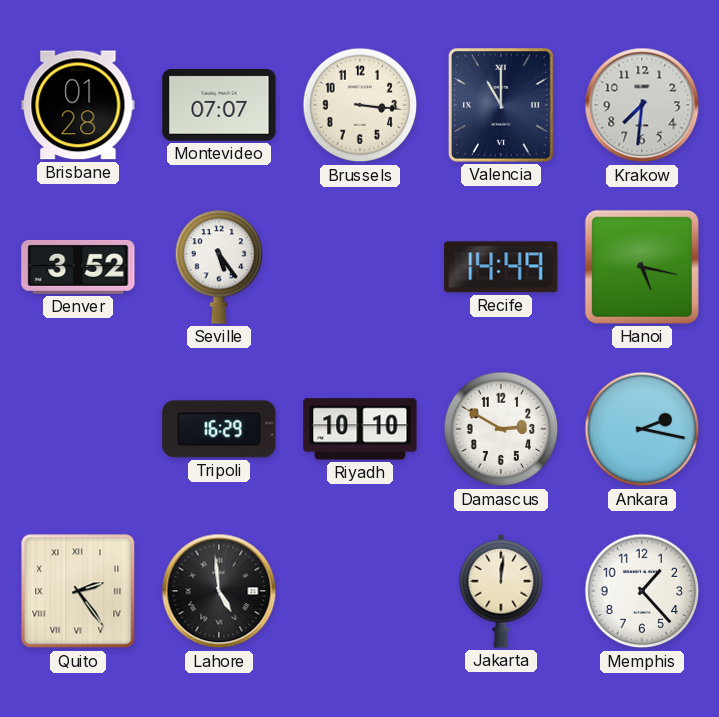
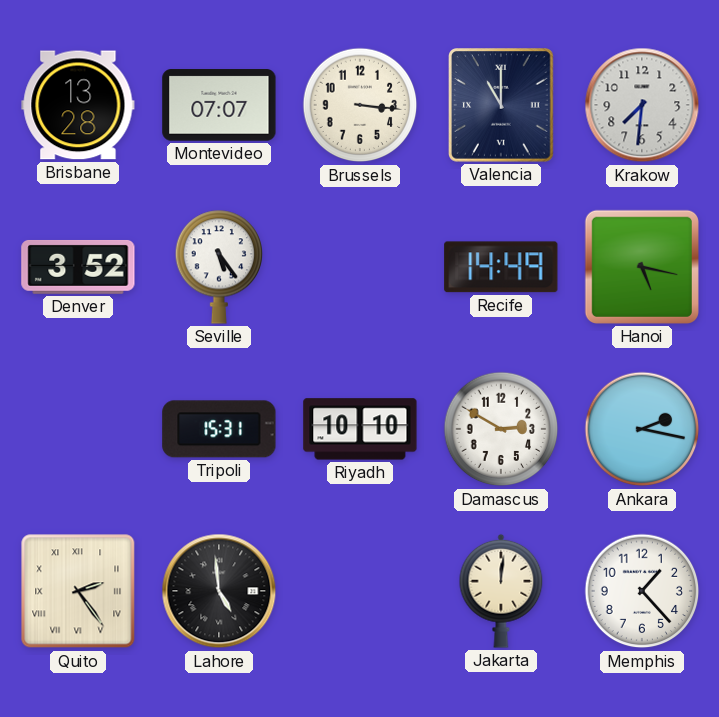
Brisbane: 01:28 -> 13:28 (78, 105)
Tripoli: 16:29 -> 15:31 (219, 429)
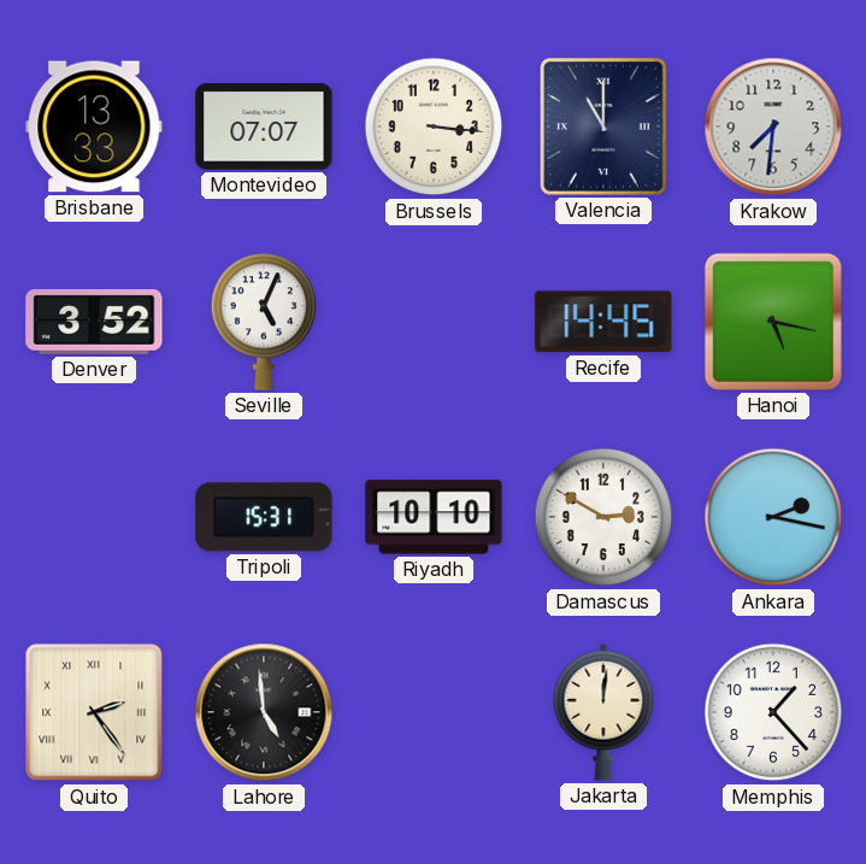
Brisbane: 13:28 -> 13:33 (94, 127)
Seville: 5:24 -> 5:04 (264, 322)
Recife: 14:49 -> 14:45 (603, 322)
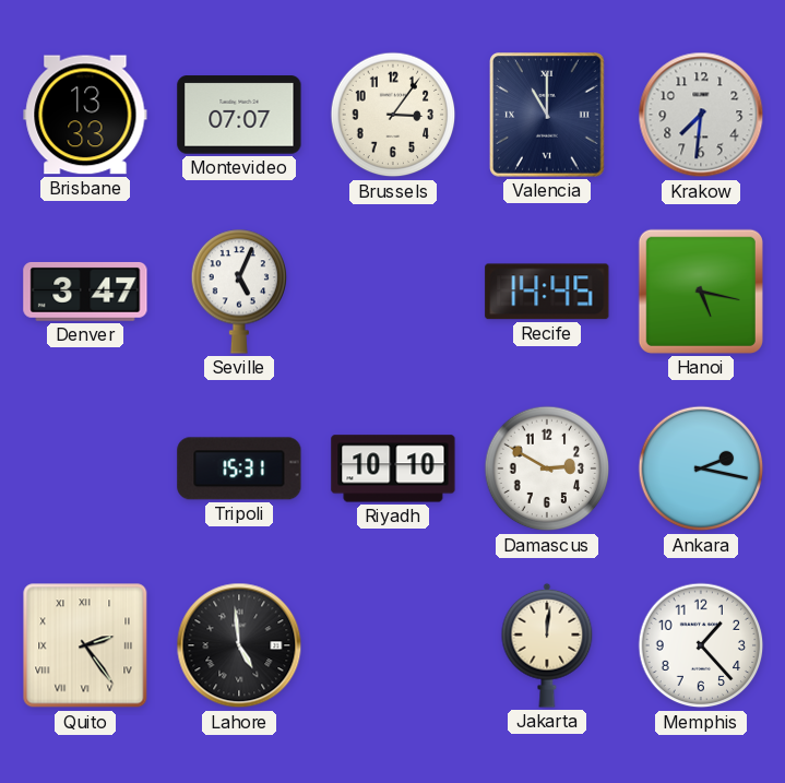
Brussels: 3:16 -> 3:06 (393, 115)
Denver: 3:52 -> 3:47 (85, 292)
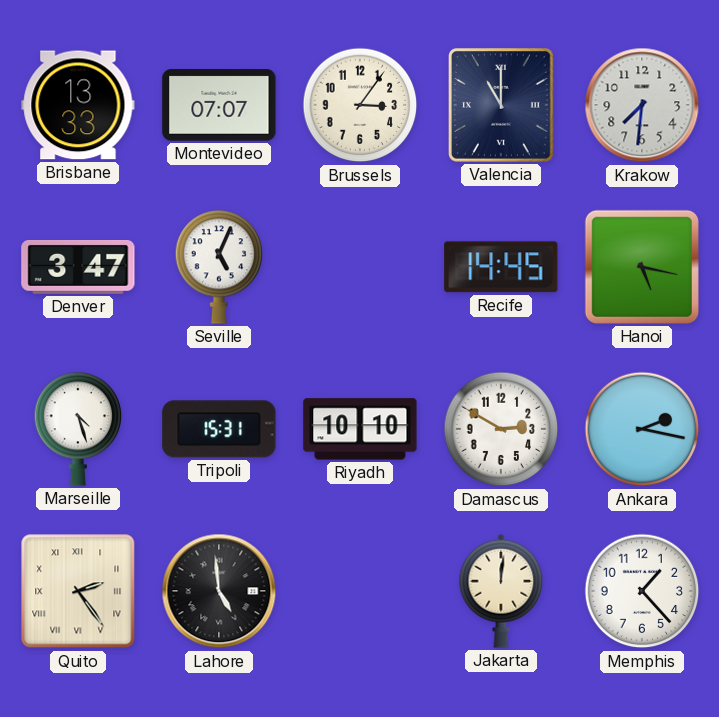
Marseille: none -> 4:27 (78, 429)
